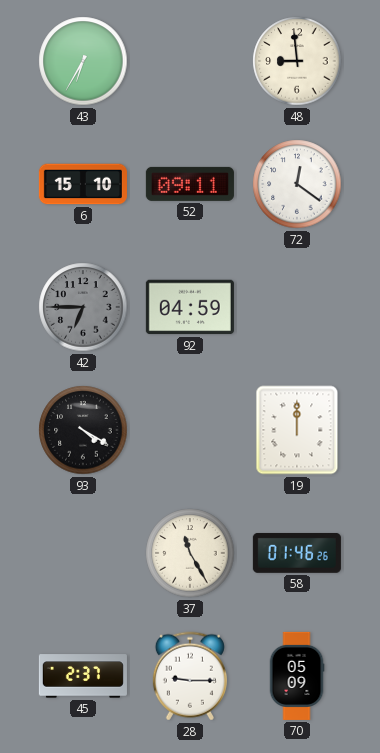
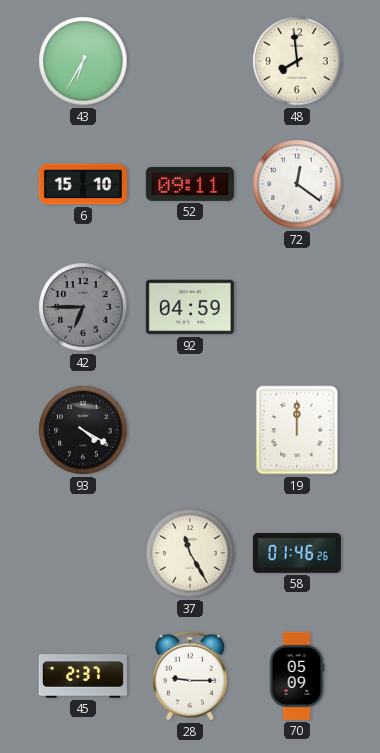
48: 8:59 -> 7:59 (297, 61)
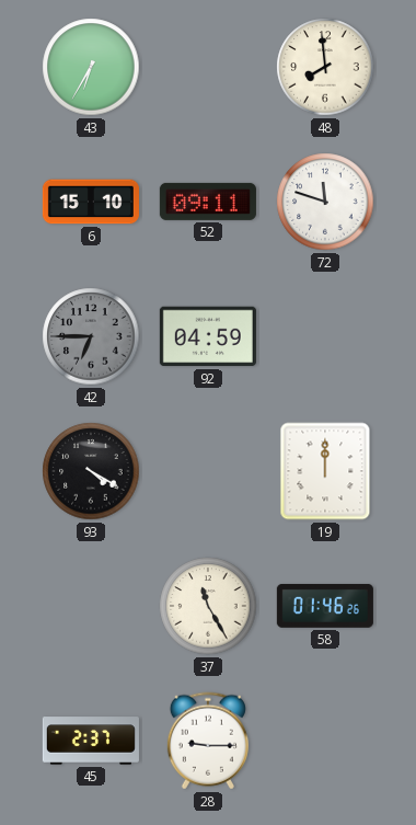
72: 12:21 -> 11:48 (325, 202)
70: 05:09 -> none (297, 676)
